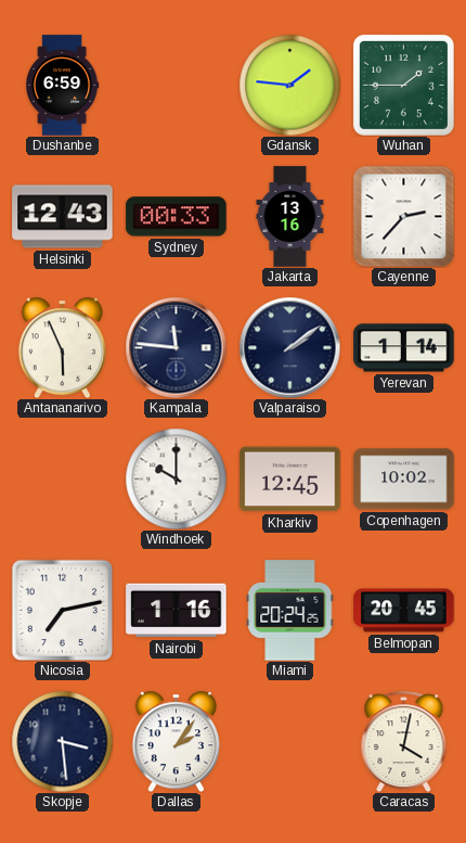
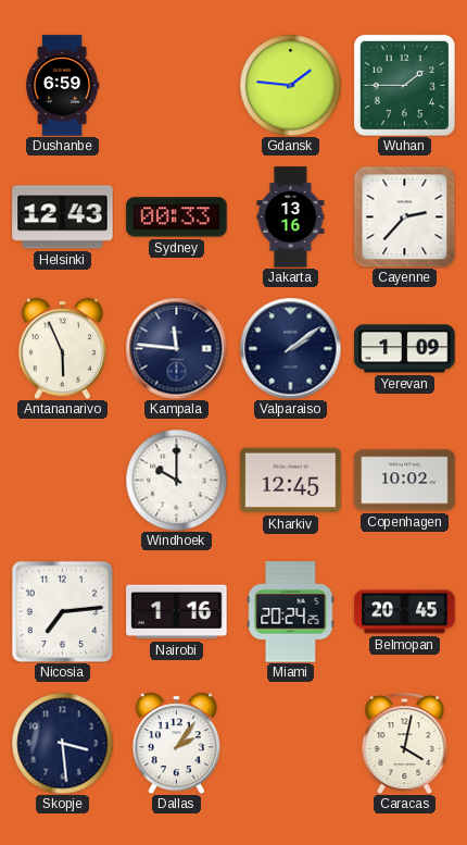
Yerevan: 1:14 -> 1:09 (405, 349)
Nicosia: 7:13 -> 7:14 (62, 611)
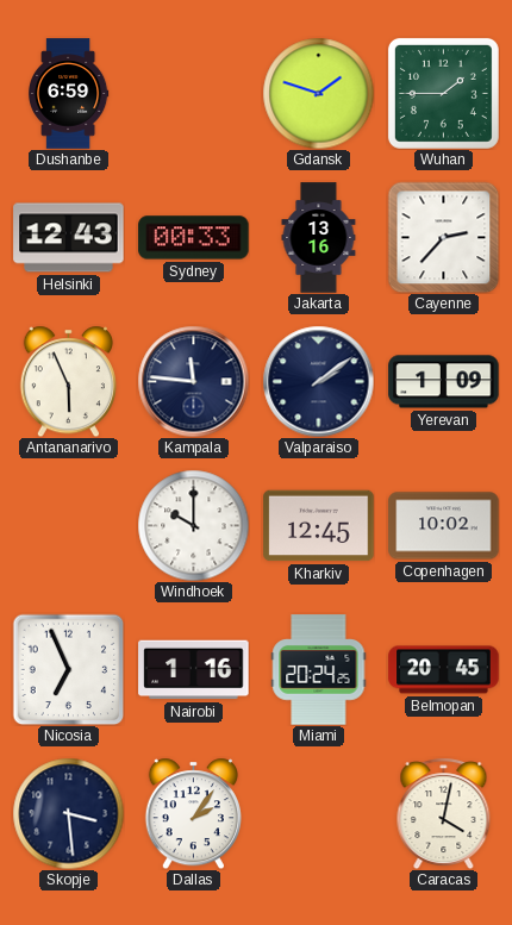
Gdansk: 1:46 -> 1:48 (318, 93)
Nicosia: 7:14 -> 6:56 (68, 669)
